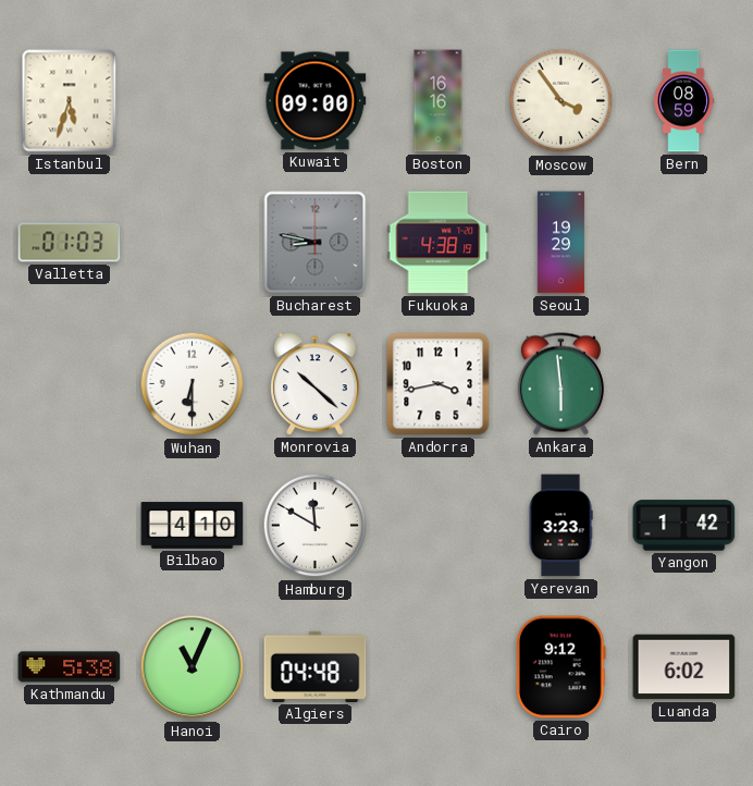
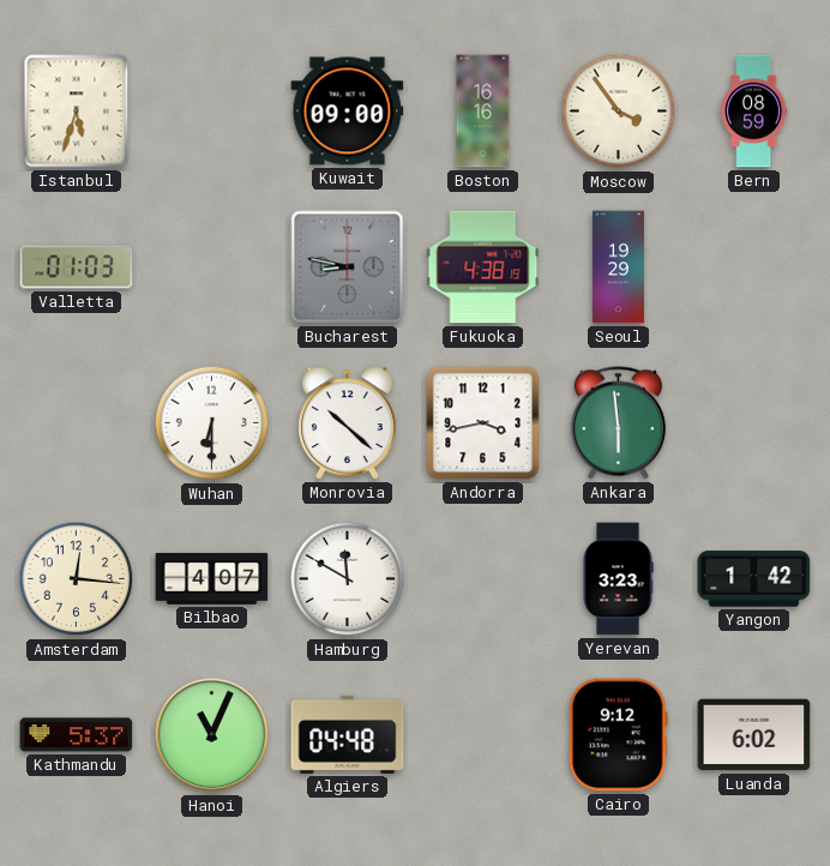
Amsterdam: none -> 12:16 (77, 579)
Bilbao: 4:10 -> 4:07 (212, 579)
Kathmandu: 5:38 -> 5:37 (77, 735)
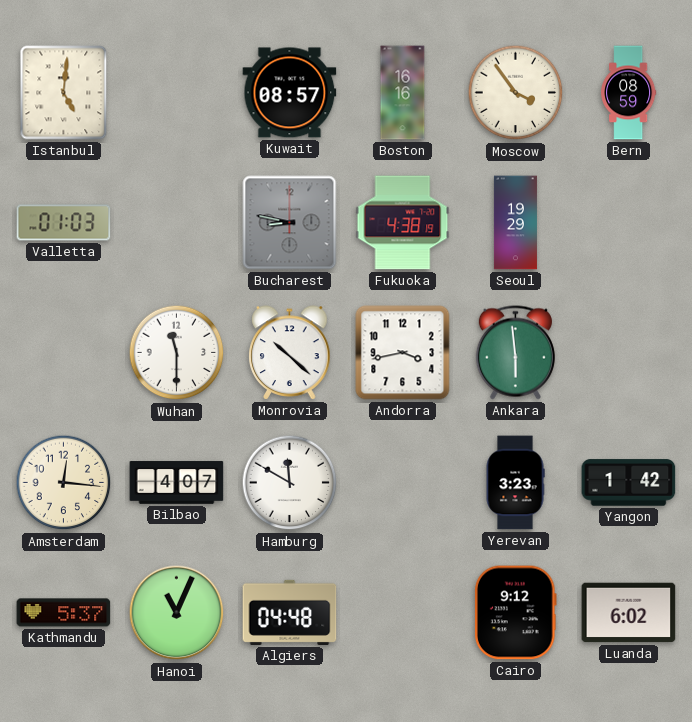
Istanbul: 5:33 -> 5:01 (64, 93)
Kuwait: 09:00 -> 08:57 (290, 93)
Wuhan: 6:30 -> 11:30 (177, 353)
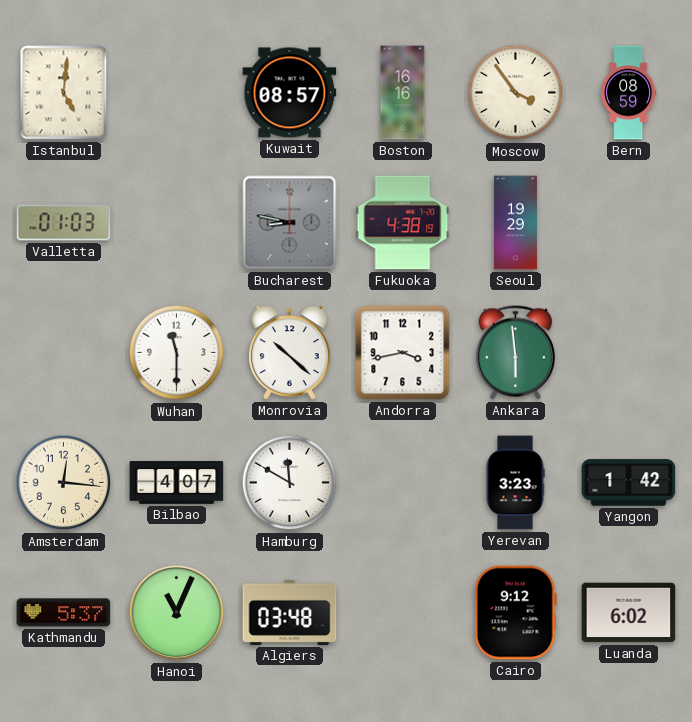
Algiers: 04:48 -> 03:48 (290, 612)
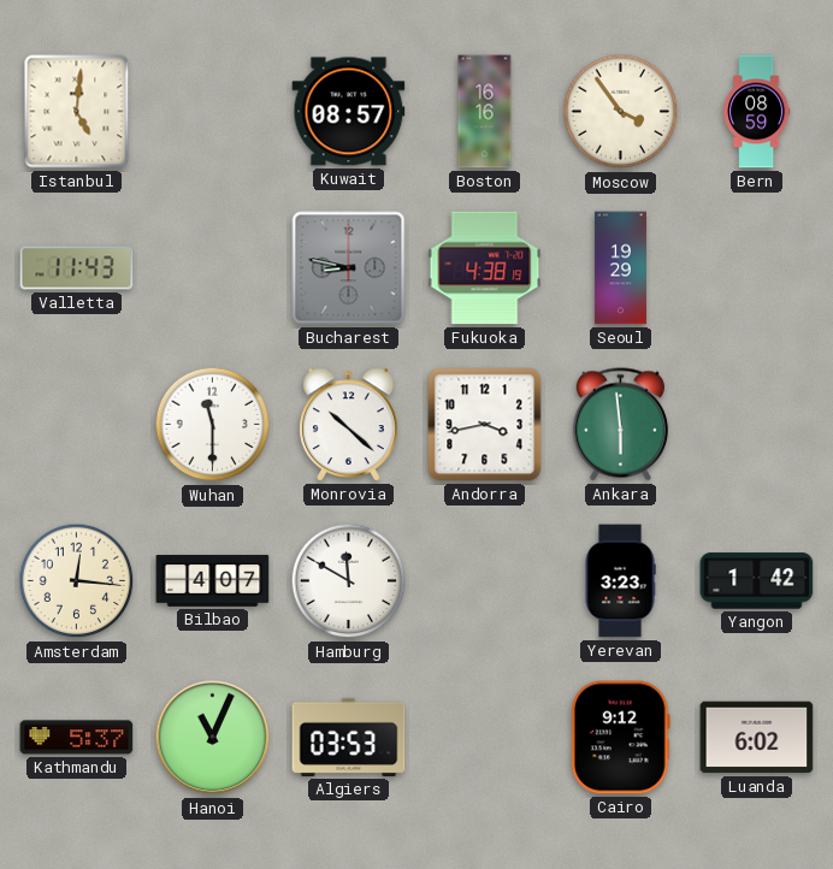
Valletta: 01:03 -> 11:43 (77, 268)
Algiers: 03:48 -> 03:53 (349, 737)
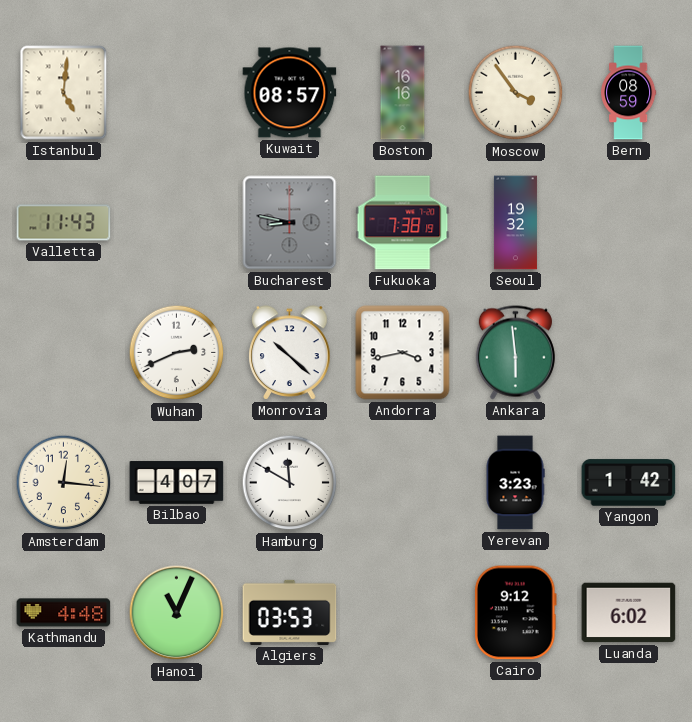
Fukuoka: 4:38 -> 7:38 (403, 223)
Seoul: 19:29 -> 19:32 (515, 223)
Wuhan: 11:30 -> 2:41 (177, 353)
Kathmandu: 5:37 -> 4:48 (64, 613)
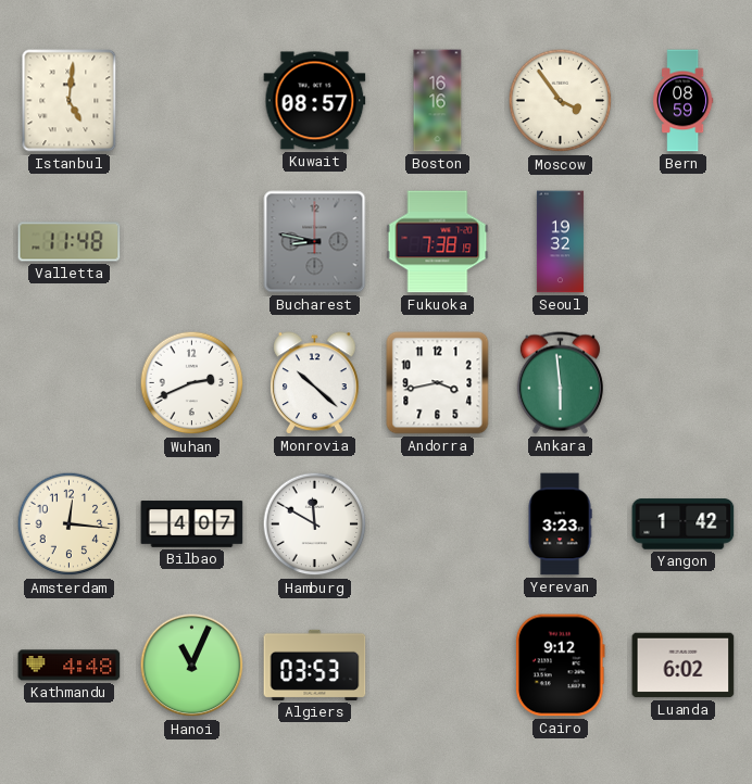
Valletta: 11:43 -> 11:48 (70, 242)
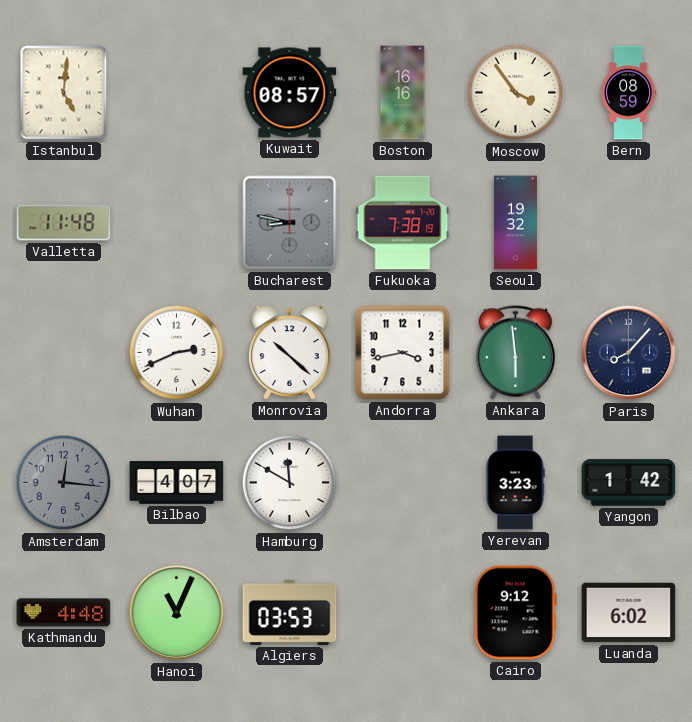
Paris: none -> 8:07 (629, 353)
Amsterdam dial: cream -> grey (64, 483)
